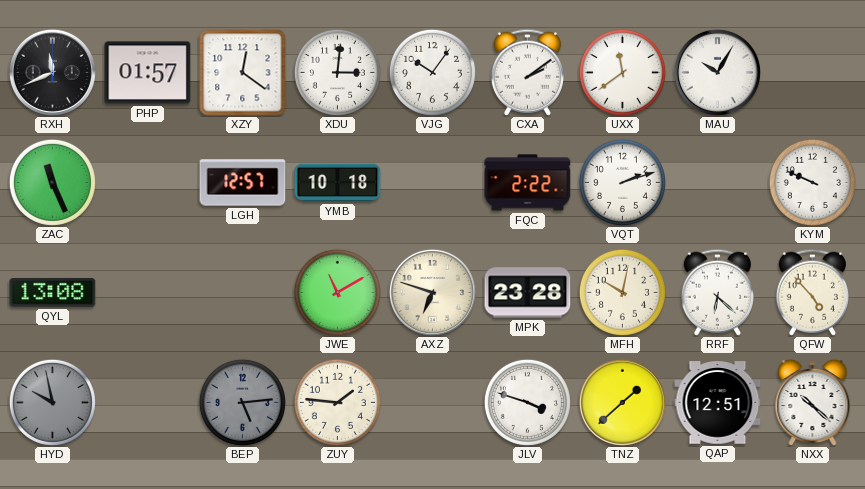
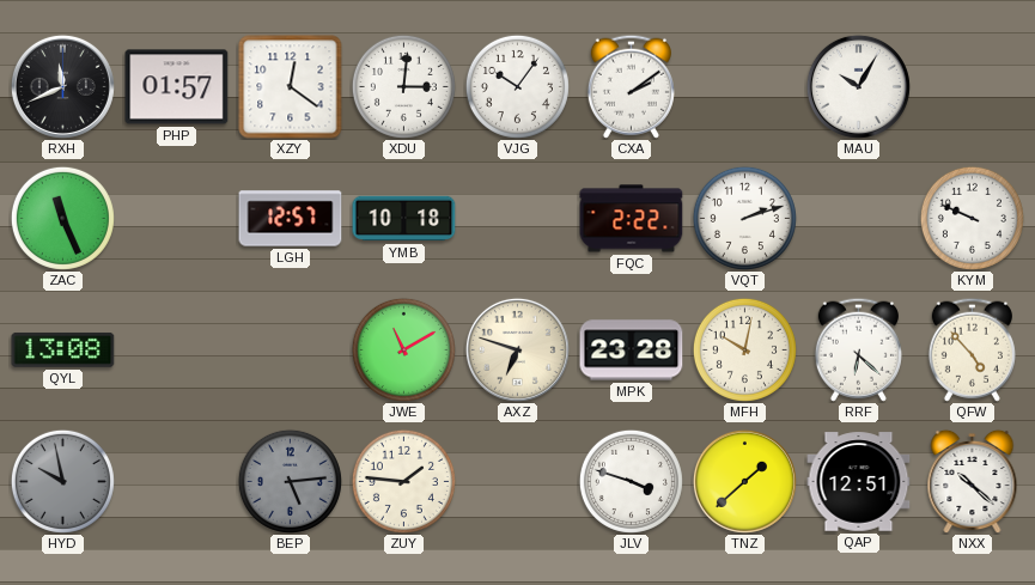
UXX: 11:39 -> none (622, 72)
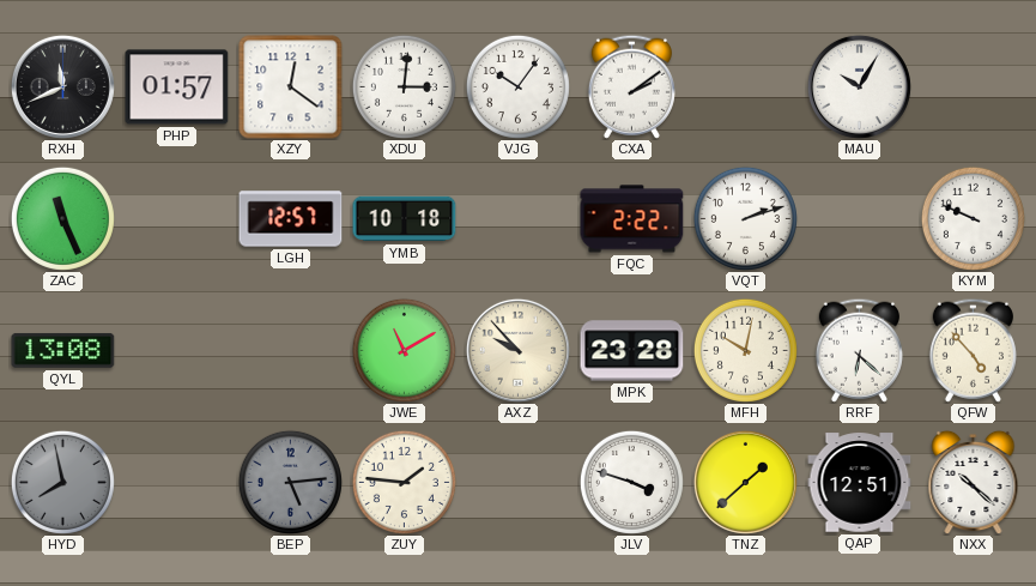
AXZ: 6:48 -> 9:53 (517, 350)
HYD: 9:58 -> 7:58 (62, 482)
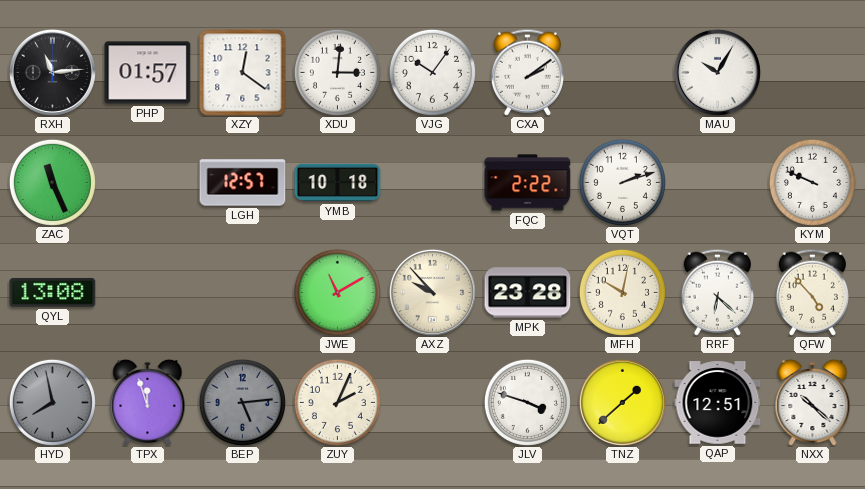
RXH: 11:41 -> 11:14 (52, 72)
TPX: none -> 11:57 (148, 402)
ZUY: 1:46 -> 2:04 (337, 402)
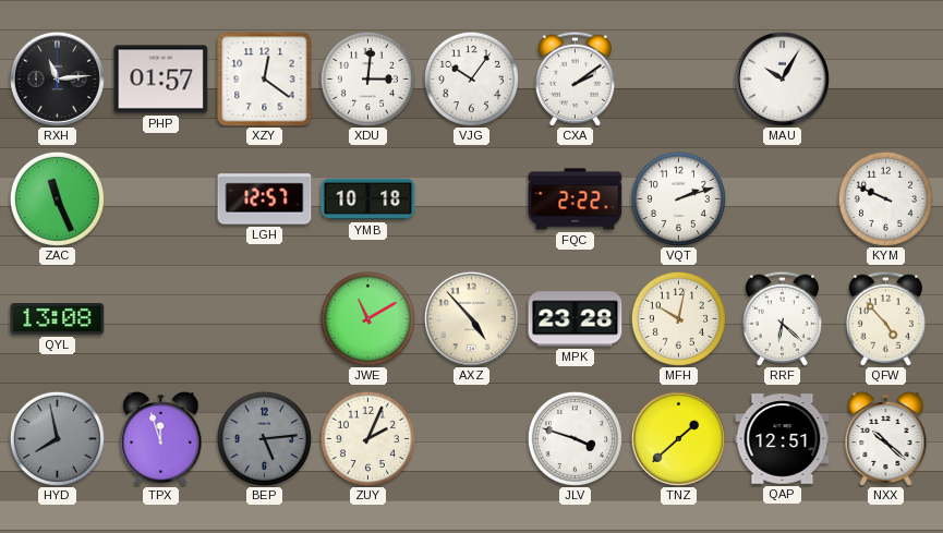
AXZ: 9:53 -> 4:53 (471, 318)
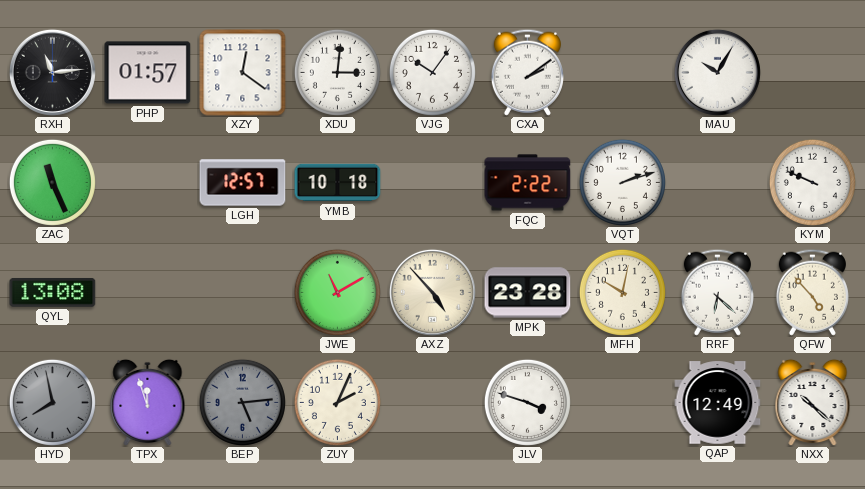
TNZ: 1:38 -> none (678, 438)
QAP: 12:51 -> 12:49 (718, 403)
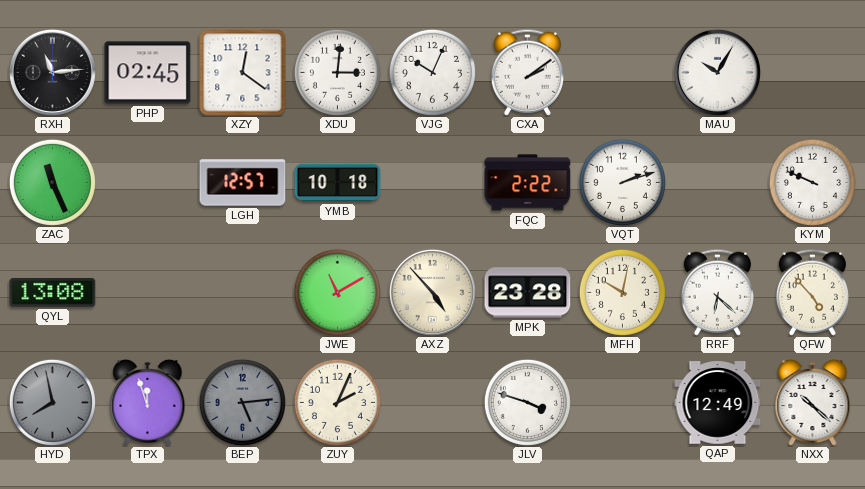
PHP: 01:57 -> 02:45 (148, 73)
VJG: 10:06 -> 10:04 (432, 72)
